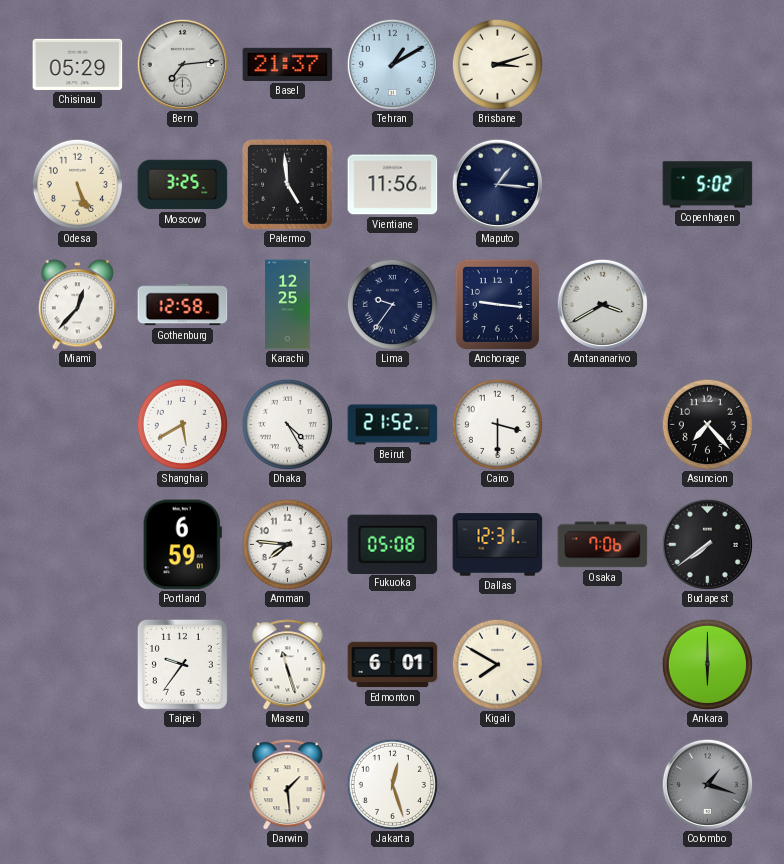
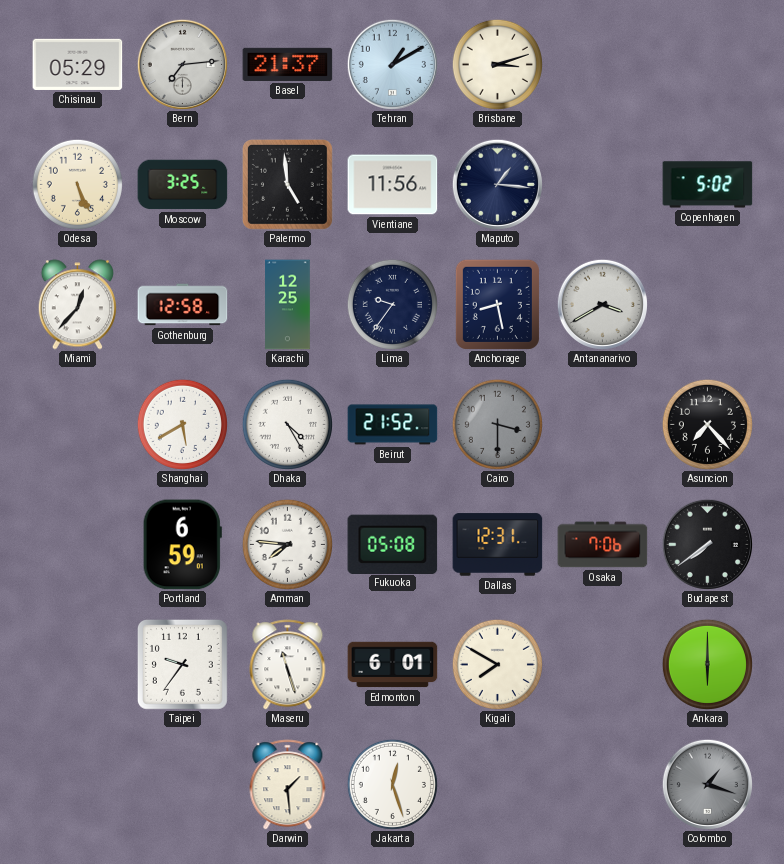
Anchorage: 9:16 -> 8:28 (497, 304)
Cairo dial: white -> grey (497, 424)
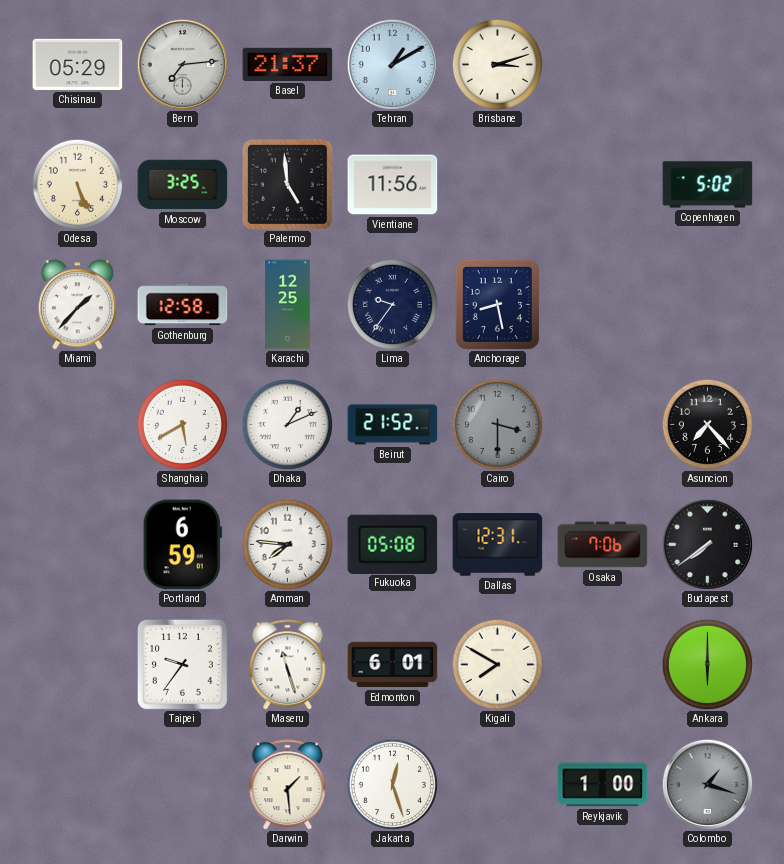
Maputo: 1:16 -> none (497, 184)
Miami: 12:37 -> 1:37 (77, 305)
Antananarivo: 3:40 -> none (602, 304)
Dhaka: 4:25 -> 1:11 (287, 424)
Reykjavik: none -> 1:00 (603, 785)
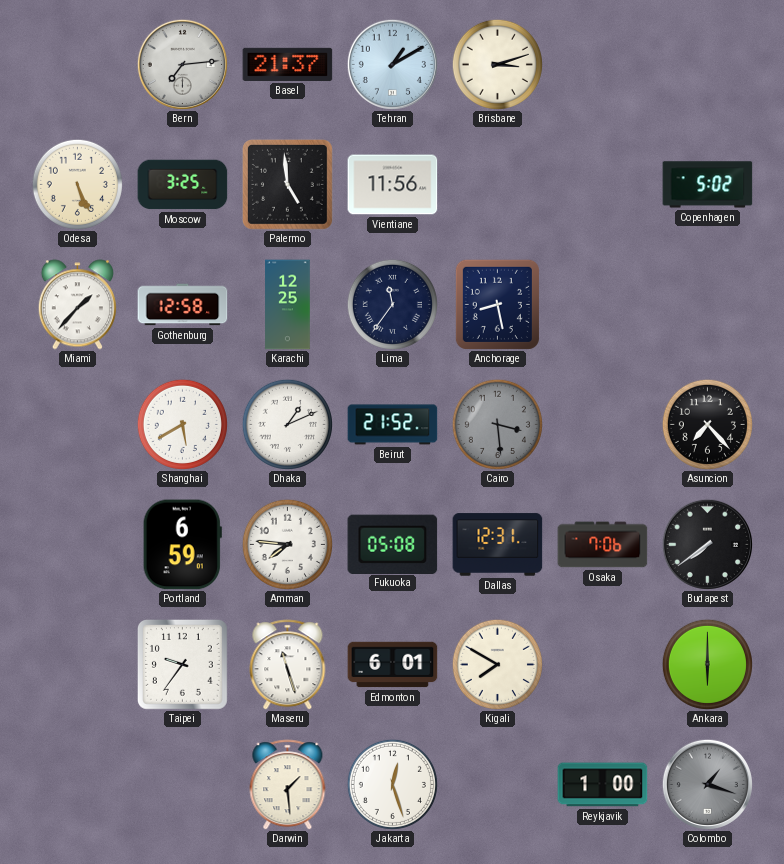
Chisinau: 05:29 -> none (78, 64)
Lima: 9:36 -> 11:36 (392, 304)
Cairo: 3:30 -> 3:29 (497, 424)
